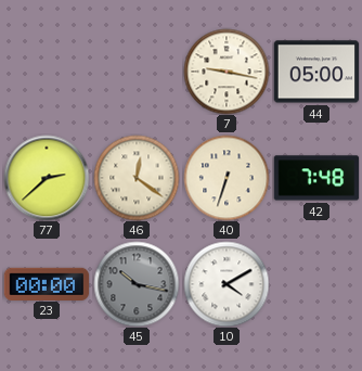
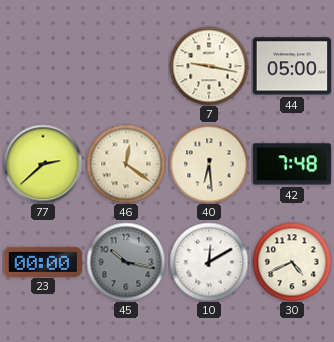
40: 6:33 -> 6:29 (209, 164)
10: 4:10 -> 12:10 (209, 262)
30: none -> 4:41 (292, 262)
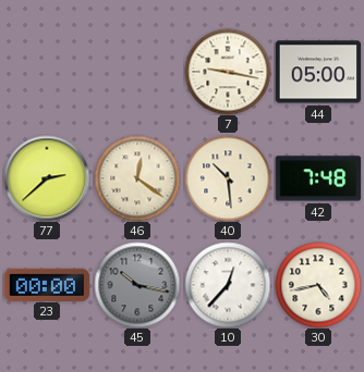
40: 6:29 -> 10:29 (228, 178)
10: 12:10 -> 12:37 (228, 285)
30: 4:41 -> 4:43 (318, 285)
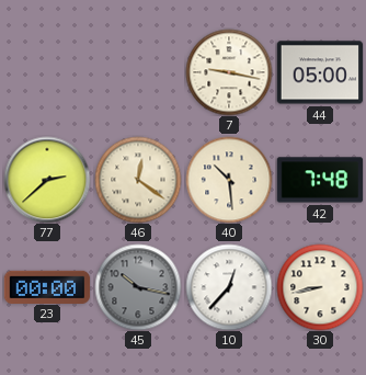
30: 4:43 -> 8:43 (320, 287)
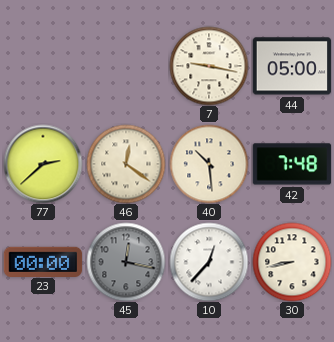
45: 10:17 -> 12:17 (126, 262)
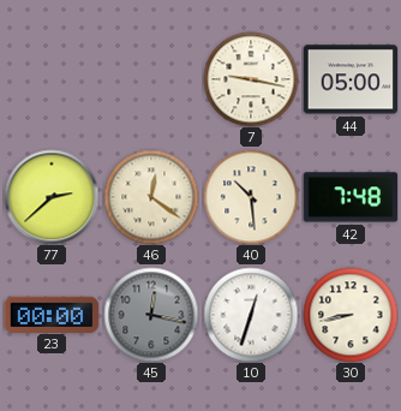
10: 12:37 -> 12:33 (251, 315)
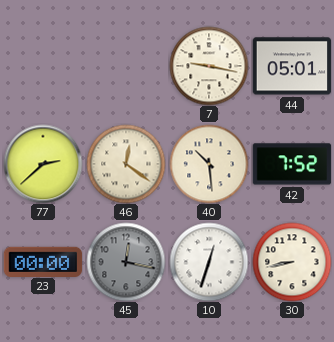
44: 05:00 -> 05:01 (292, 66)
42: 7:48 -> 7:52 (292, 164)
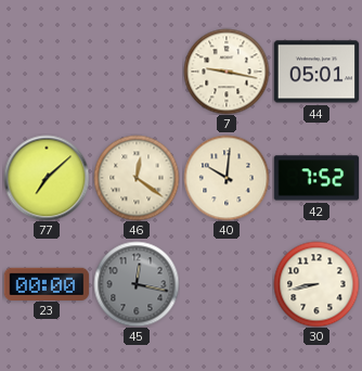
77: 2:38 -> 7:08 (47, 178)
40: 10:29 -> 10:01 (227, 178)
10: 12:33 -> none (209, 262)
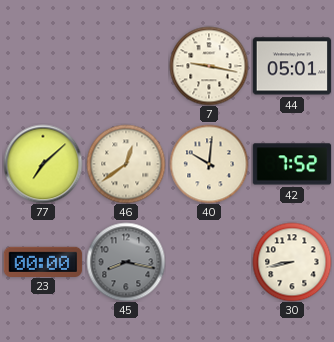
46: 12:21 -> 12:39 (126, 164)
45: 12:17 -> 8:17 (126, 262)
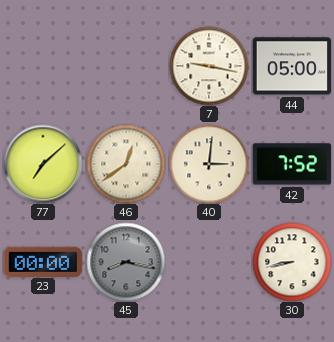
44: 05:01 -> 05:00 (292, 66)
40: 10:01 -> 3:01 (209, 164)
